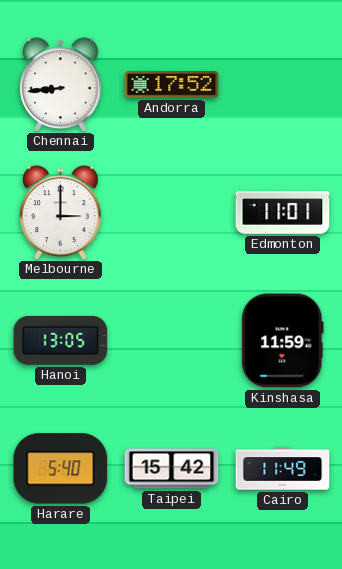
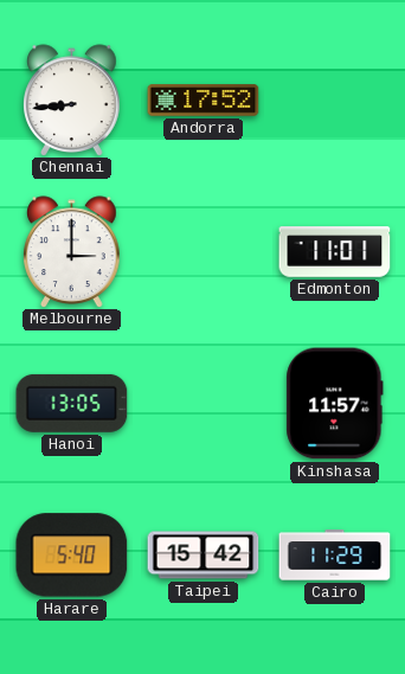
Kinshasa: 11:59 -> 11:57 (335, 404)
Cairo: 11:49 -> 11:29 (335, 556)
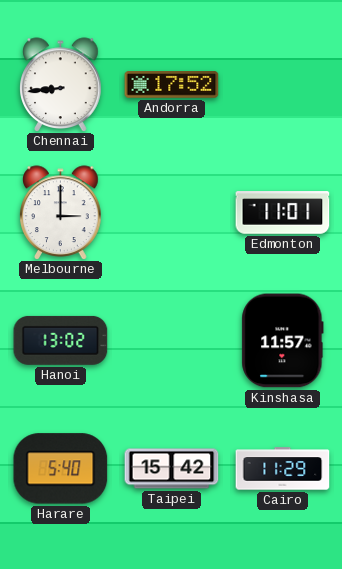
Hanoi: 13:05 -> 13:02 (61, 340)
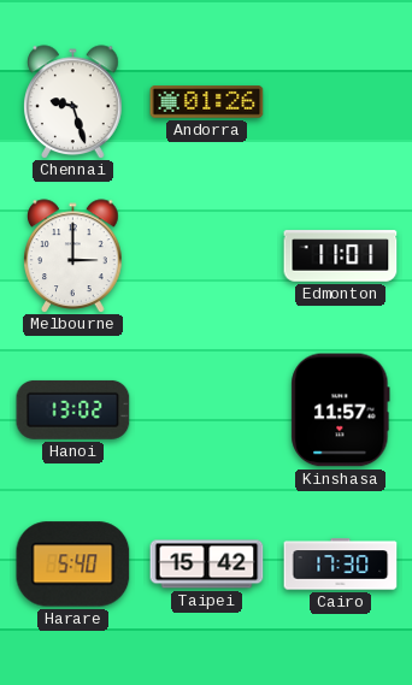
Chennai: 8:44 -> 9:27 (73, 101)
Andorra: 17:52 -> 01:26 (207, 102)
Cairo: 11:29 -> 17:30 (341, 565)
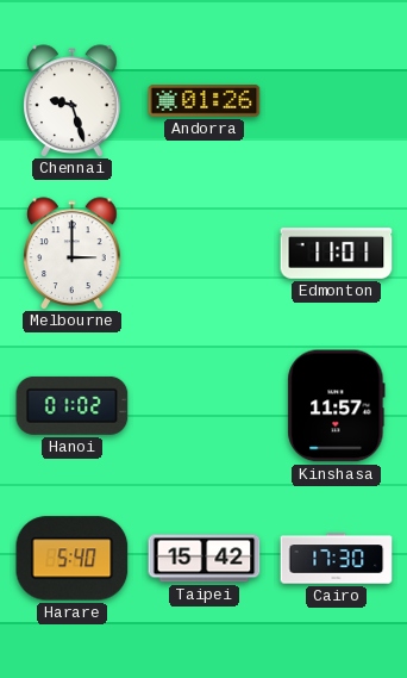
Hanoi: 13:02 -> 01:02 (73, 405)
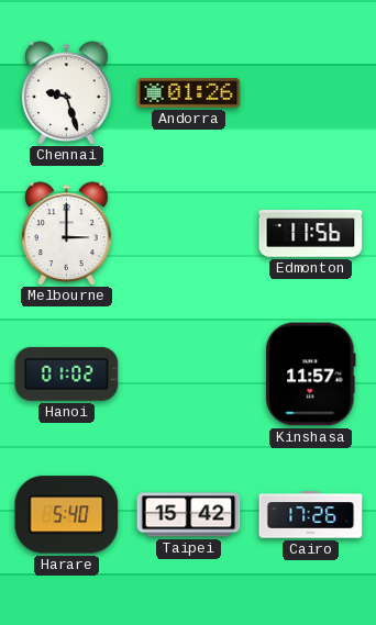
Edmonton: 11:01 -> 11:56 (311, 234)
Cairo: 17:30 -> 17:26 (311, 515)
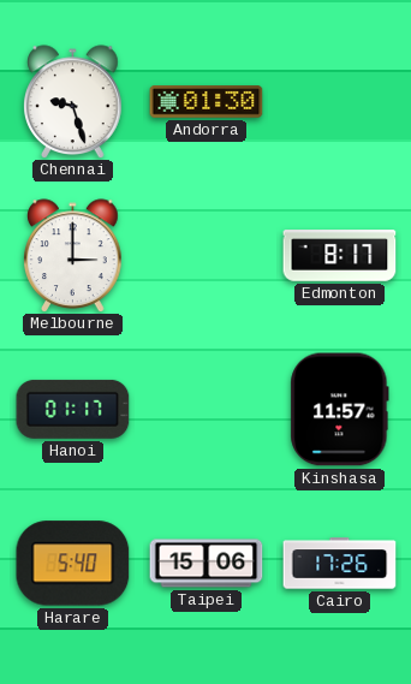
Andorra: 01:26 -> 01:30 (207, 102)
Edmonton: 11:56 -> 8:17 (340, 256)
Hanoi: 01:02 -> 01:17 (73, 409)
Taipei: 15:42 -> 15:06 (207, 564)
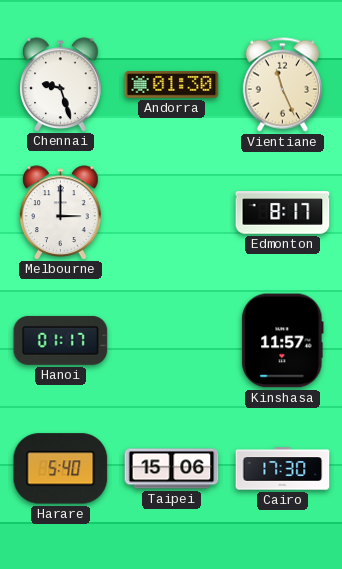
Vientiane: none -> 11:26 (282, 85)
Cairo: 17:26 -> 17:30 (283, 469)
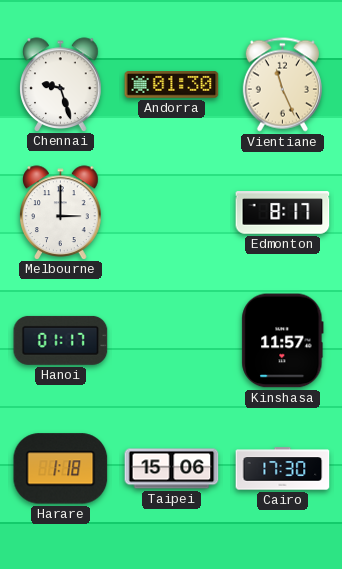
Harare: 5:40 -> 1:18 (61, 469)
